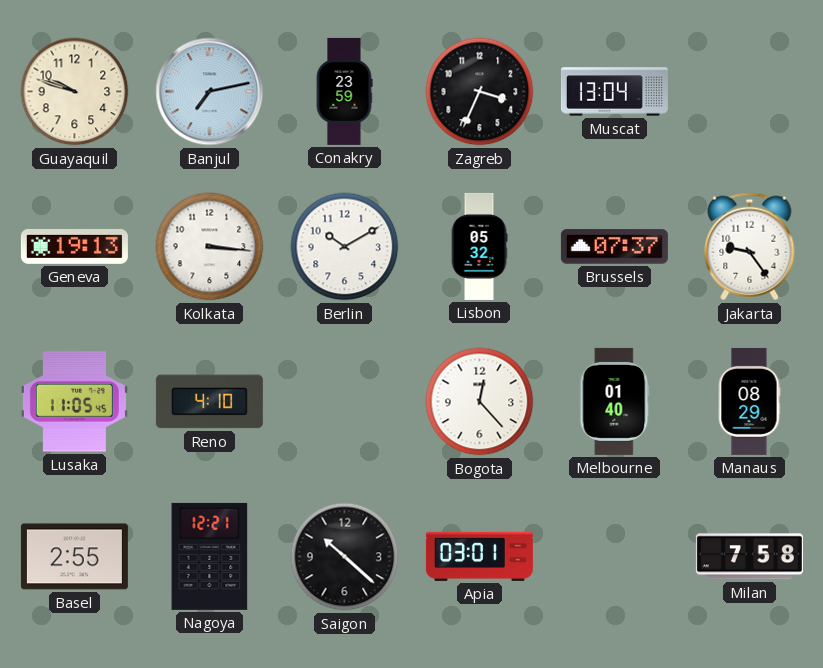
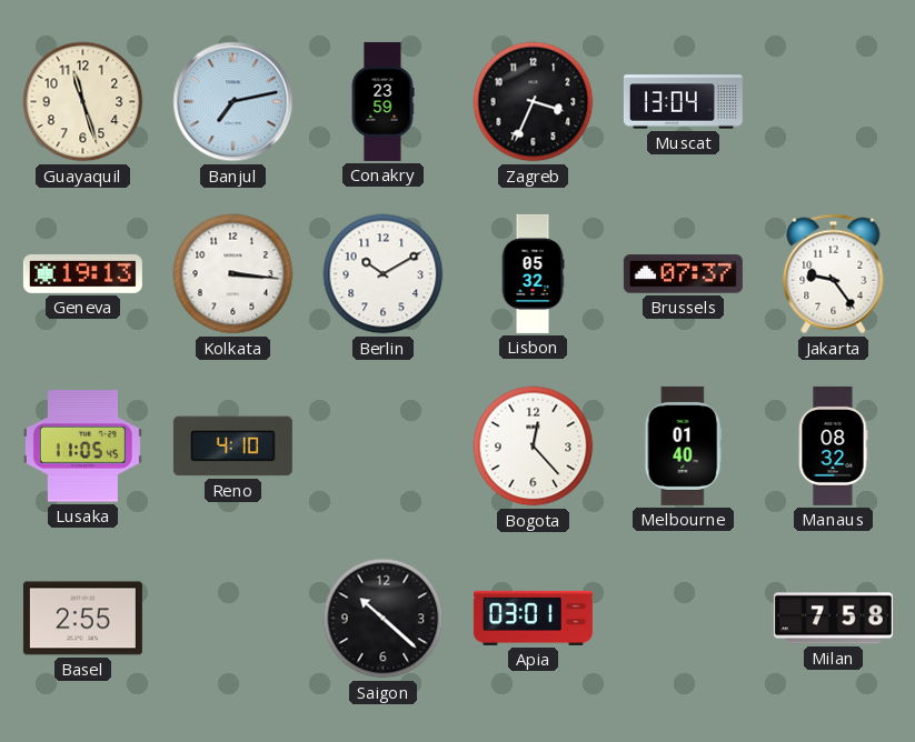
Guayaquil: 9:48 -> 11:27 (83, 102)
Manaus: 08:29 -> 08:32 (833, 445)
Nagoya: 12:21 -> none (210, 556)
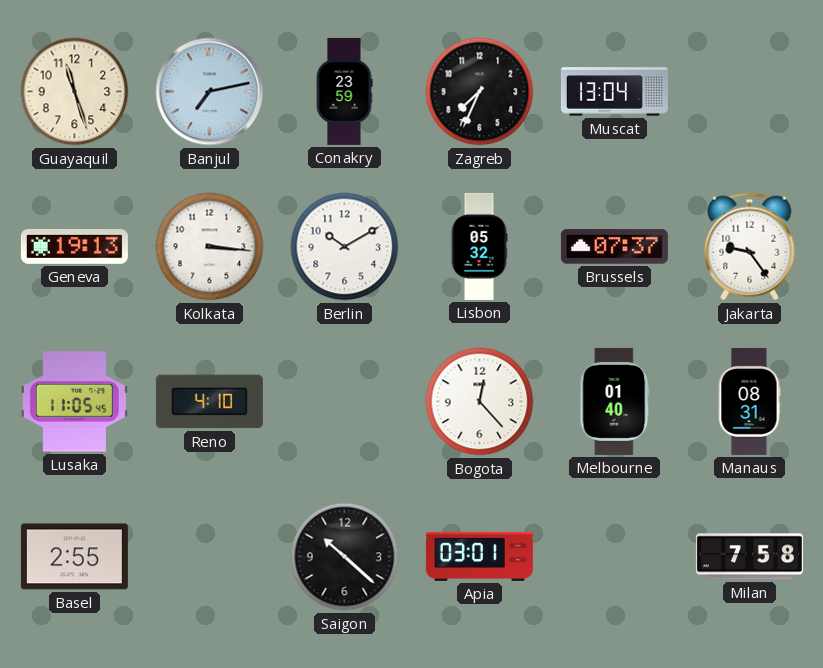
Zagreb: 3:34 -> 7:34 (480, 92)
Manaus: 08:32 -> 08:31 (749, 401)
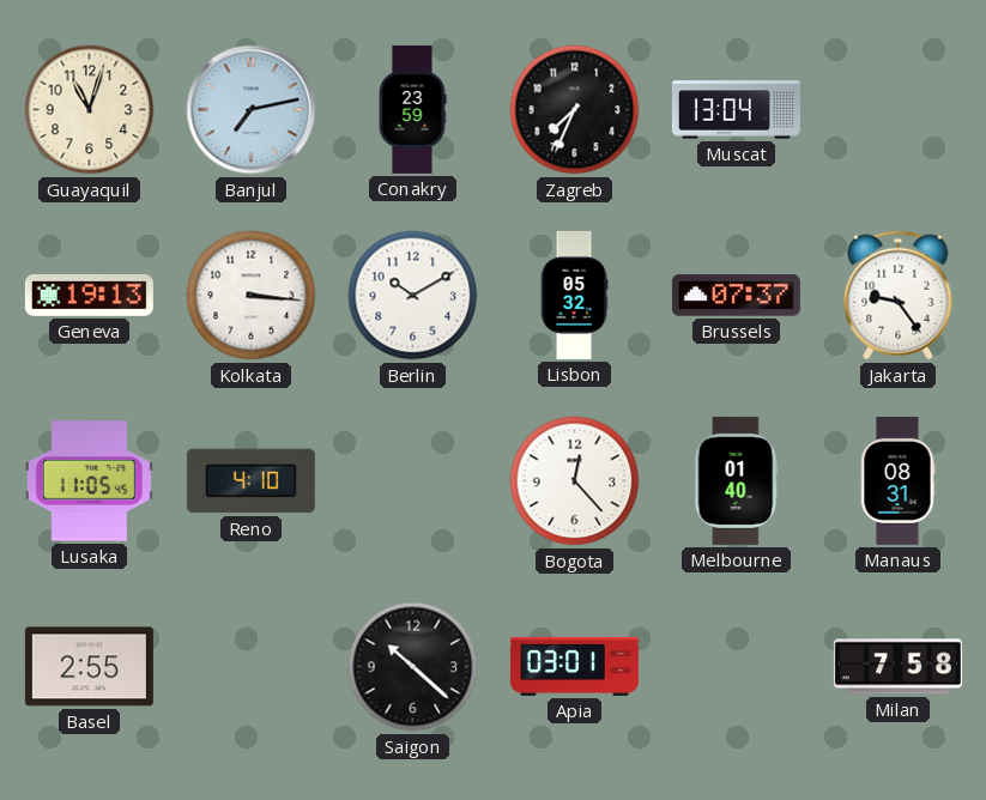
Guayaquil: 11:27 -> 11:03 (90, 110)
